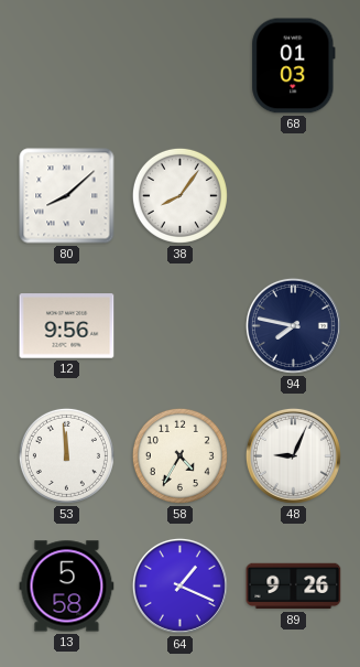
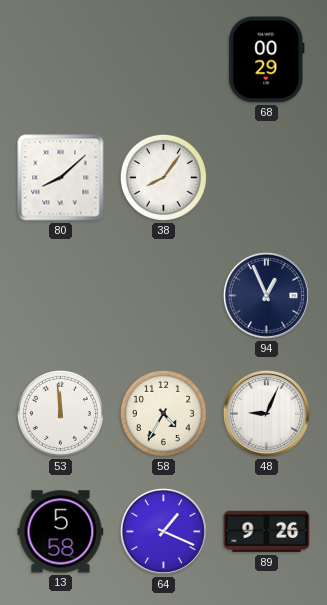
68: 01:03 -> 00:29 (267, 60)
12: 9:56 -> none (67, 326)
94: 7:47 -> 12:56 (266, 295)
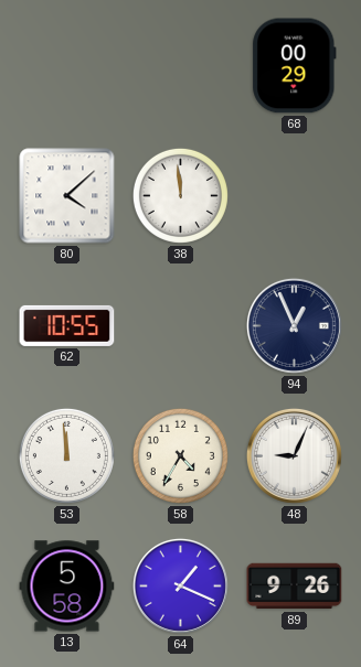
80: 8:08 -> 4:08 (67, 196)
38: 8:06 -> 11:59 (180, 195)
62: none -> 10:55 (67, 325)
